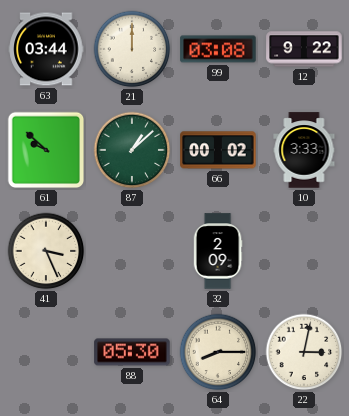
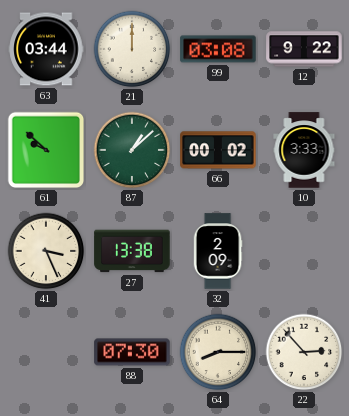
27: none -> 13:38 (132, 251)
88: 05:30 -> 07:30 (132, 352)
22: 3:02 -> 2:53 (304, 352)
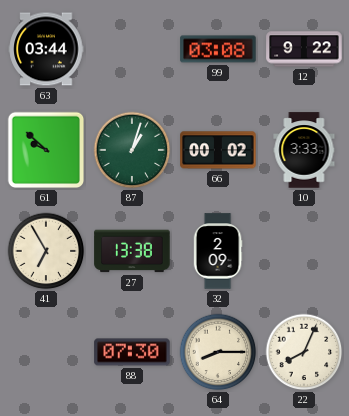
21: 12:00 -> none (132, 49)
87: 1:08 -> 1:03 (132, 150)
41: 3:26 -> 6:55 (46, 251)
22: 2:53 -> 8:04 (304, 352)
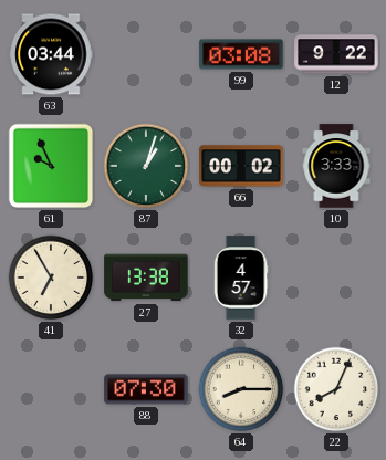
61: 9:52 -> 9:56 (51, 166)
32: 2:09 -> 4:57 (241, 278)
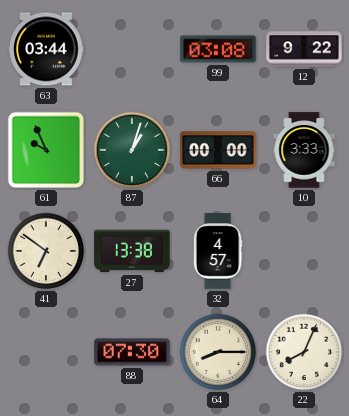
66: 00:02 -> 00:00 (218, 150)
41: 6:55 -> 6:51 (46, 251)
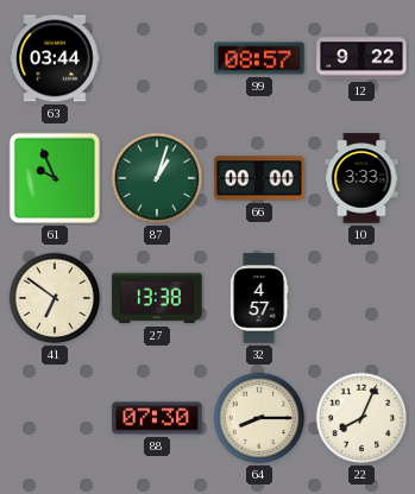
99: 03:08 -> 08:57 (259, 58)
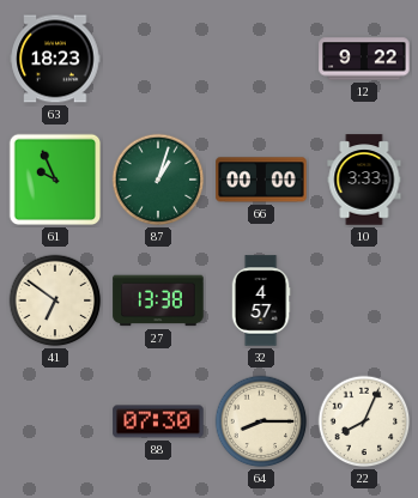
63: 03:44 -> 18:23 (55, 59)
99: 08:57 -> none (259, 58)
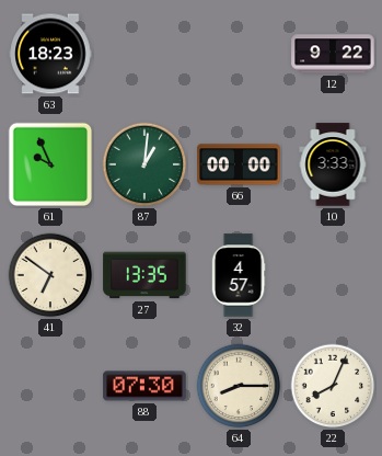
87: 1:03 -> 1:01 (144, 164)
27: 13:38 -> 13:35 (144, 275)
